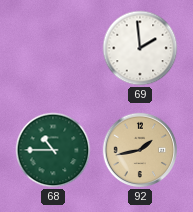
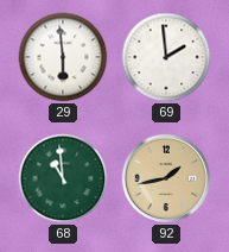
29: none -> 5:59 (63, 57)
68: 10:45 -> 10:59 (63, 178)
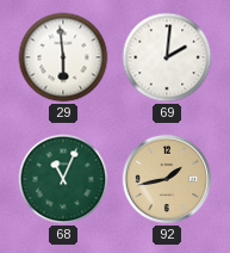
69: 1:59 -> 2:01 (167, 57)
68: 10:59 -> 11:04 (63, 179)
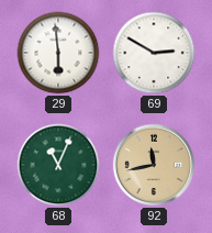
69: 2:01 -> 2:50 (154, 53)
92: 1:43 -> 11:43 (154, 165)
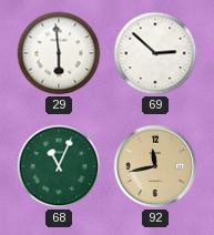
69: 2:50 -> 2:52 (155, 53)
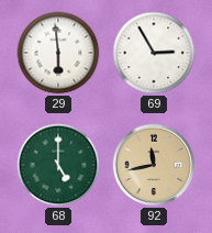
69: 2:52 -> 2:55 (154, 53)
68: 11:04 -> 5:00 (58, 165)
